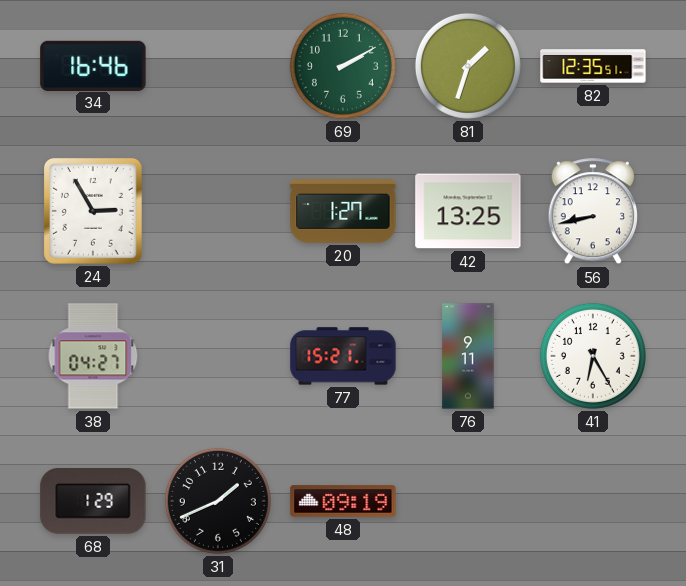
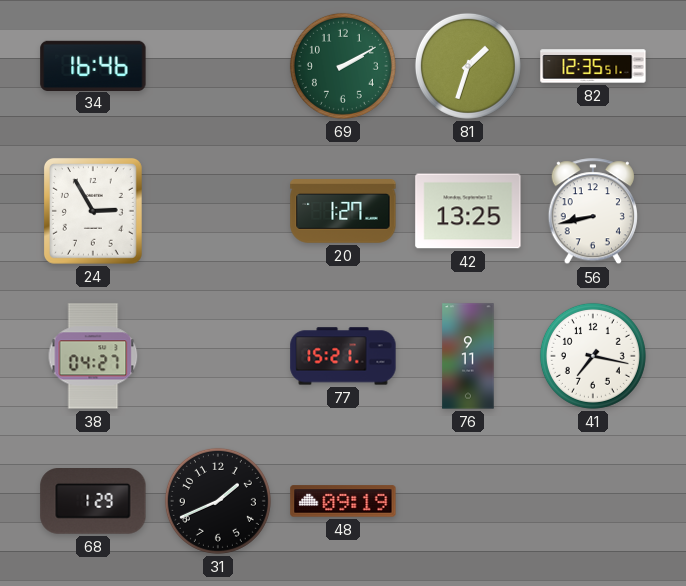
41: 6:25 -> 7:17 (593, 356)
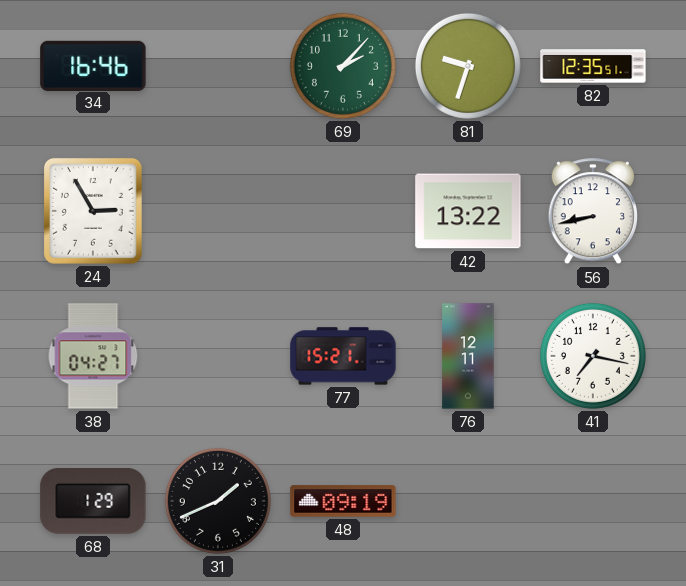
69: 2:10 -> 2:07 (343, 66)
81: 1:33 -> 9:33 (468, 66)
20: 1:27 -> none (343, 211)
42: 13:25 -> 13:22 (468, 211)
76: 9:11 -> 12:11 (468, 356)
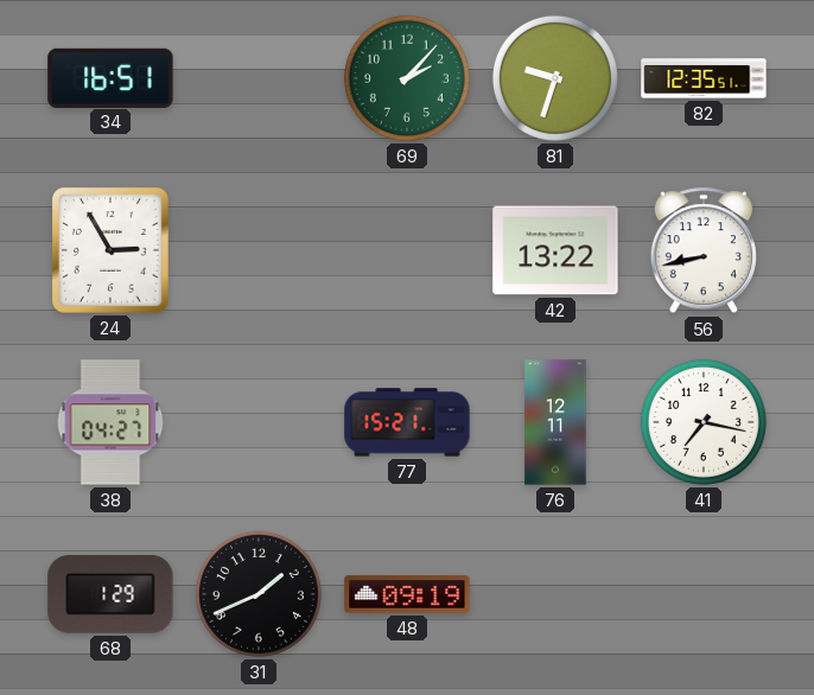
34: 16:46 -> 16:51 (110, 77)
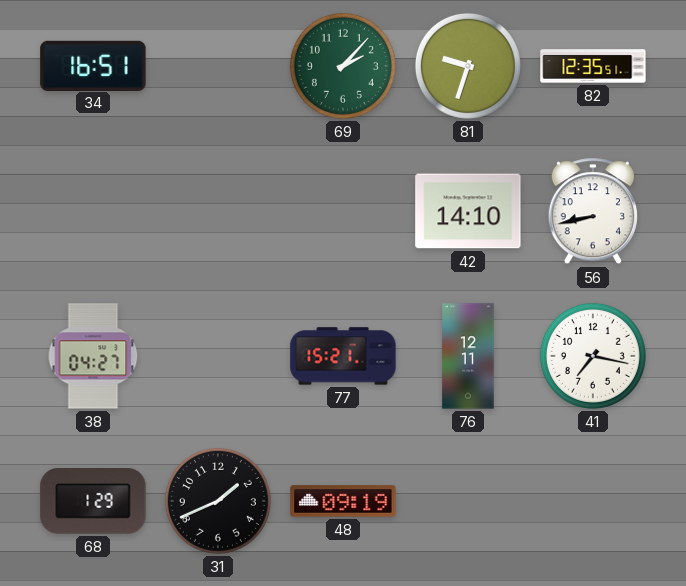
24: 2:55 -> none (110, 250)
42: 13:22 -> 14:10 (468, 211)
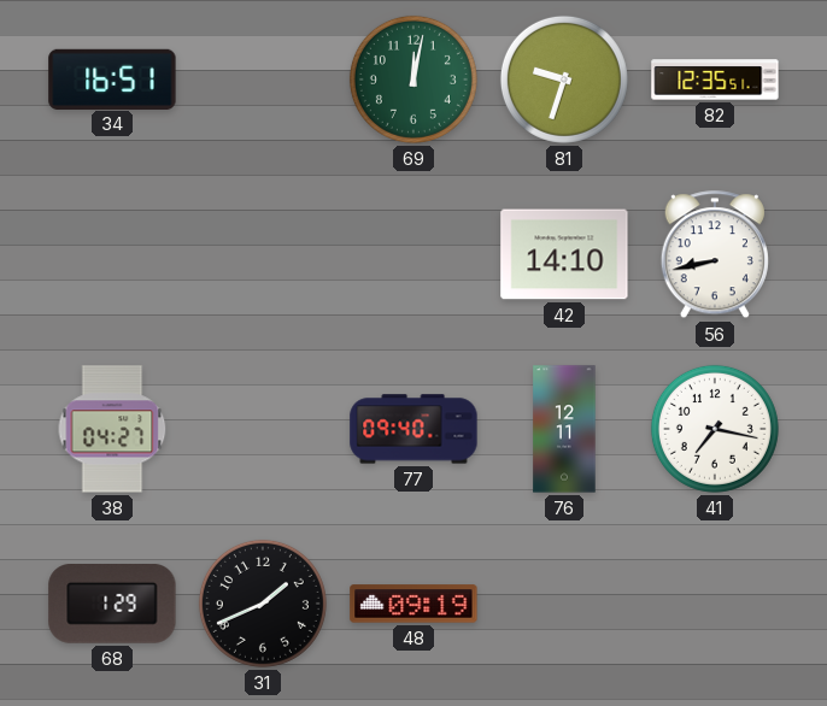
69: 2:07 -> 12:02 (413, 80)
77: 15:21 -> 09:40 (413, 429)
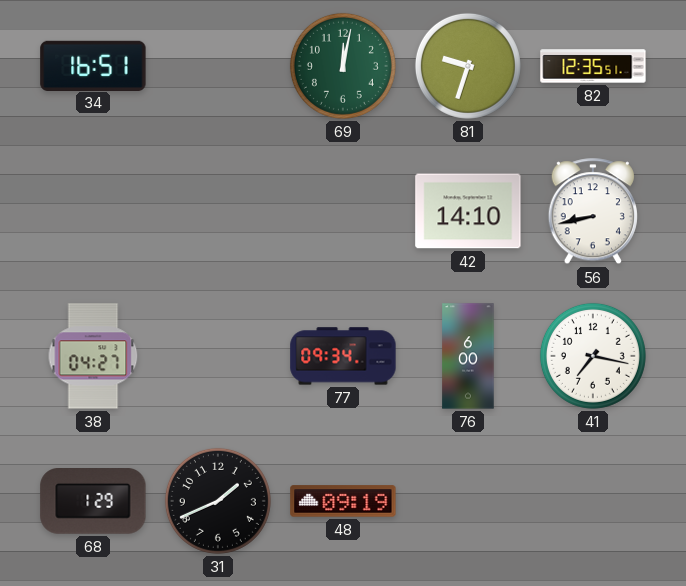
77: 09:40 -> 09:34 (343, 356)
76: 12:11 -> 6:00 (468, 356)
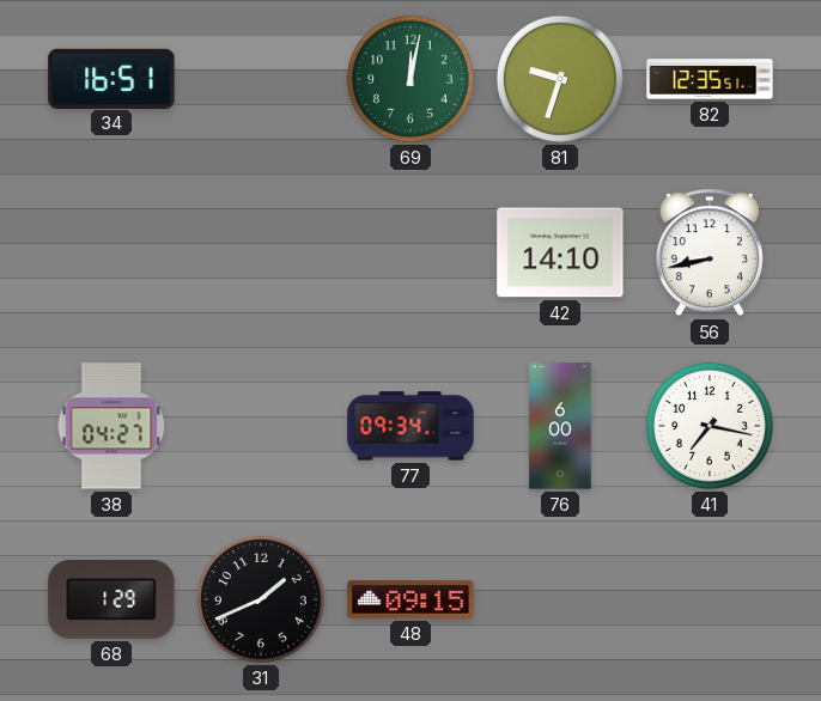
48: 09:19 -> 09:15 (410, 599)
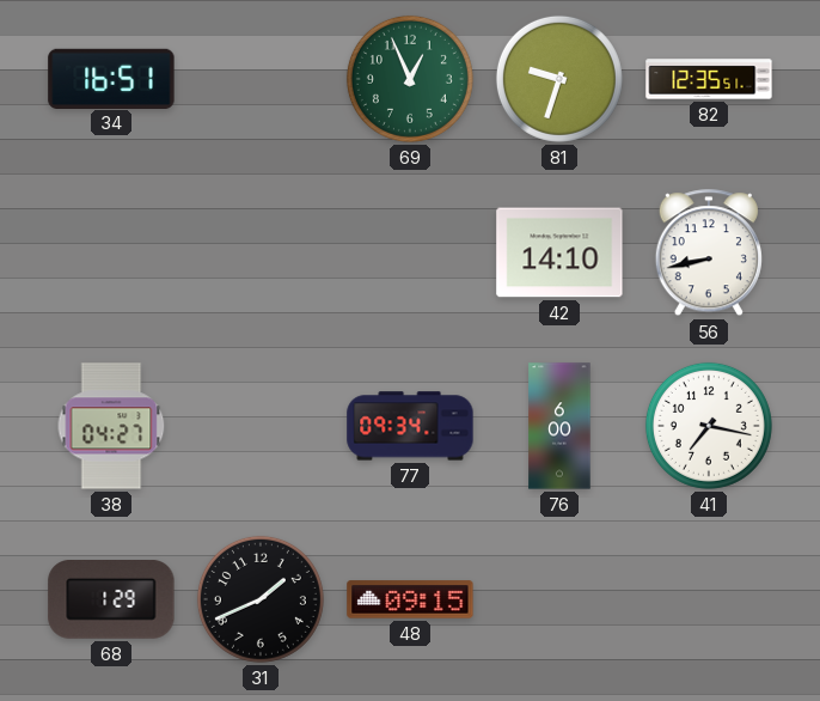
69: 12:02 -> 12:56 (410, 79)
